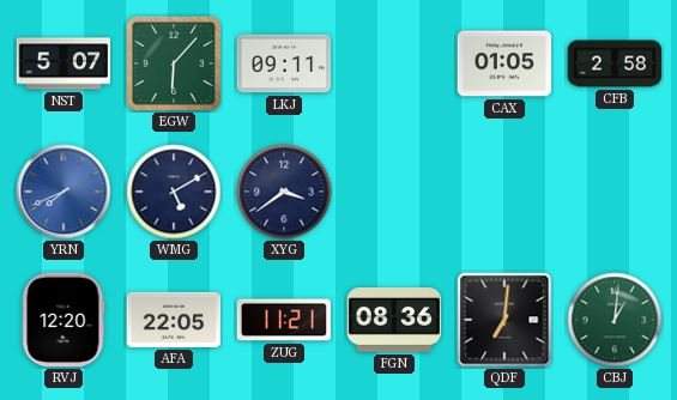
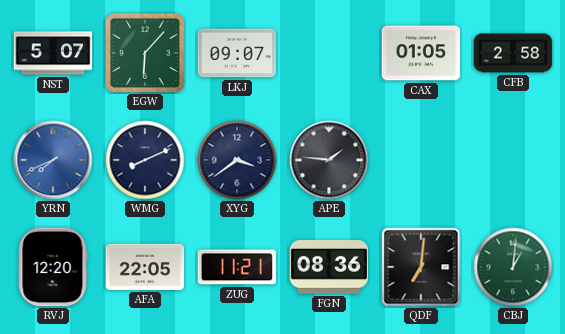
LKJ: 09:11 -> 09:07 (237, 53)
WMG: 5:10 -> 8:11 (145, 160)
APE: none -> 1:46 (329, 160)
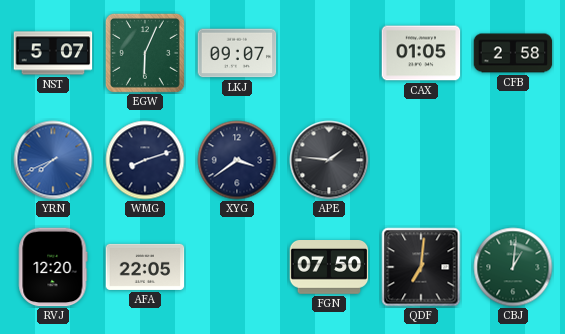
EGW: 6:07 -> 6:04 (145, 53)
WMG: 8:11 -> 8:12 (145, 160)
ZUG: 11:21 -> none (237, 267)
FGN: 08:36 -> 07:50 (329, 268)
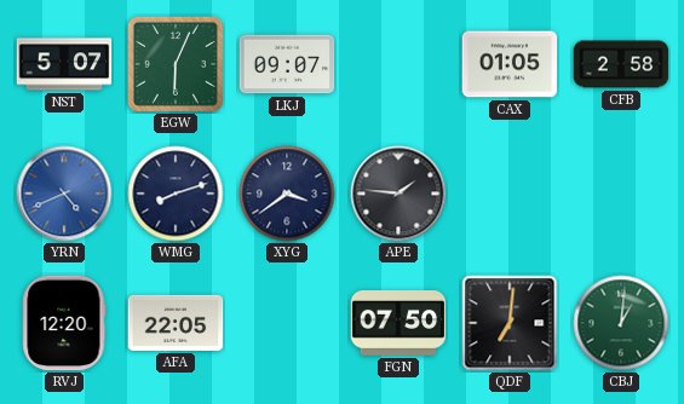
YRN: 7:41 -> 4:41 (64, 194)
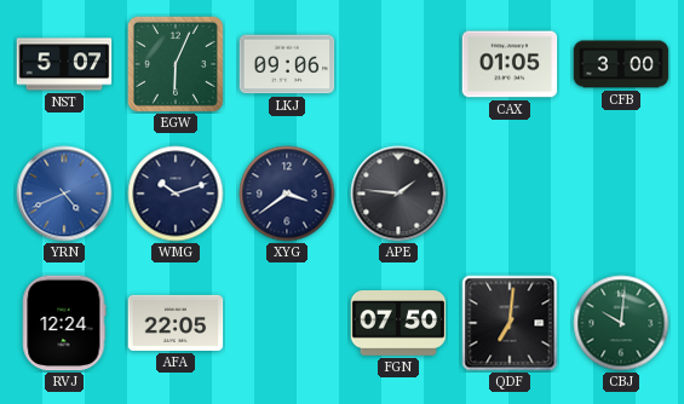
LKJ: 09:07 -> 09:06 (287, 64)
CFB: 2:58 -> 3:00 (621, 64)
WMG: 8:12 -> 10:12 (176, 194)
RVJ: 12:20 -> 12:24 (64, 323)
CBJ: 1:01 -> 10:01 (621, 323)
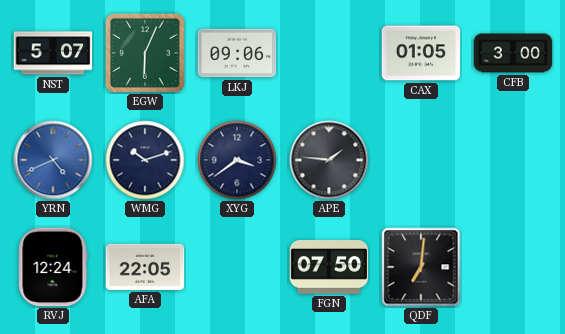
CBJ: 10:01 -> none (621, 323)
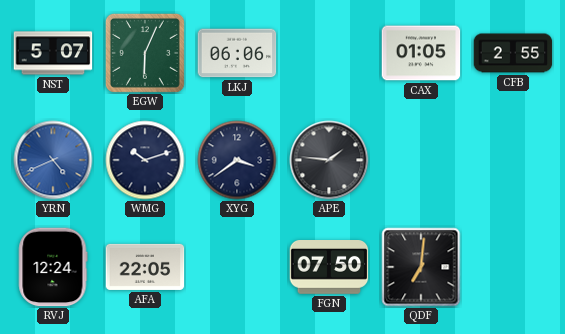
LKJ: 09:06 -> 06:06 (237, 53)
CFB: 3:00 -> 2:55 (513, 53)
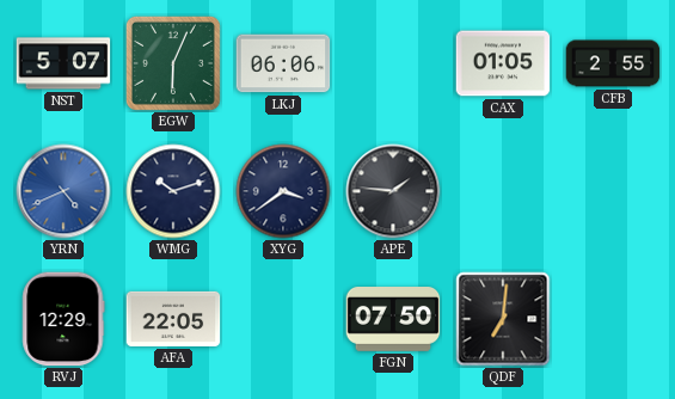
RVJ: 12:24 -> 12:29 (63, 319)
